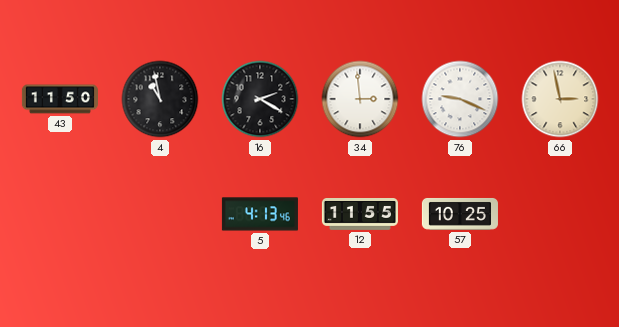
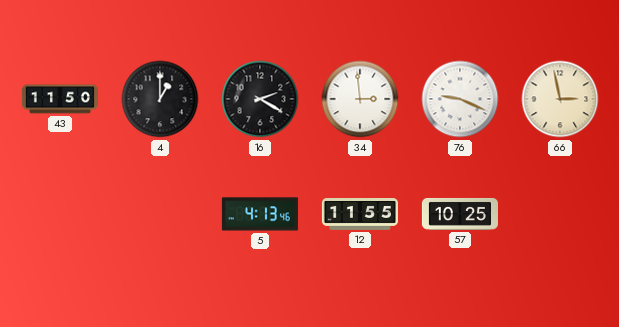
4: 10:58 -> 1:00 (160, 99)
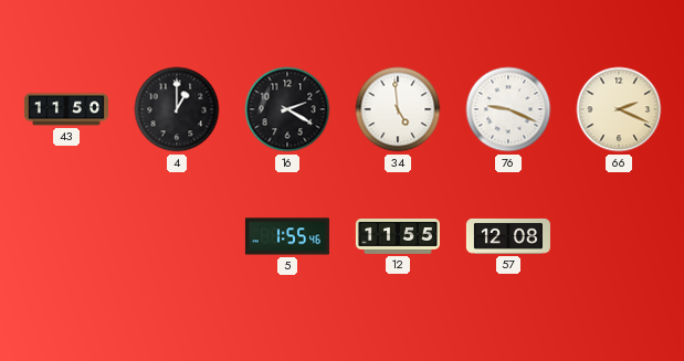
34: 2:59 -> 4:59 (398, 109)
66: 2:58 -> 2:19 (619, 109)
5: 4:13 -> 1:55 (287, 236)
57: 10:25 -> 12:08 (508, 236)
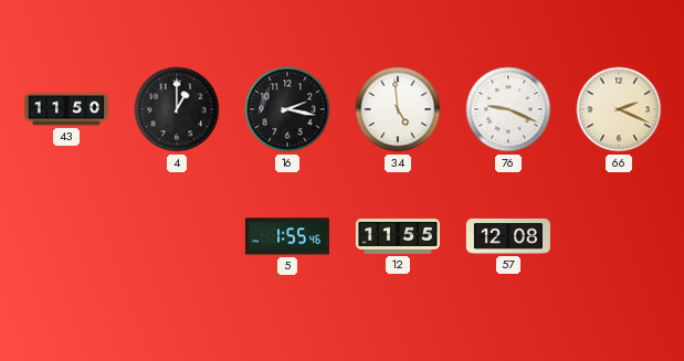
16: 2:20 -> 2:17 (287, 109)
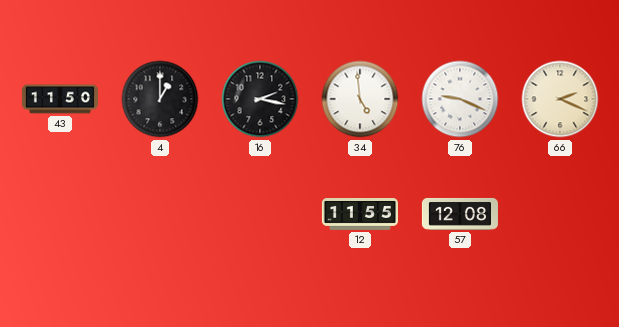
5: 1:55 -> none (287, 236)
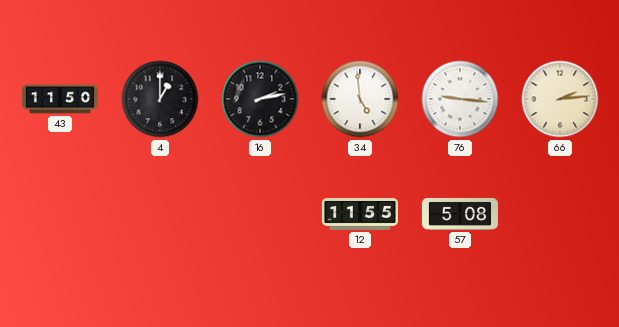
16: 2:17 -> 2:13 (260, 99)
76: 9:19 -> 9:16 (460, 99)
66: 2:19 -> 2:14 (560, 99)
57: 12:08 -> 5:08 (460, 214)
